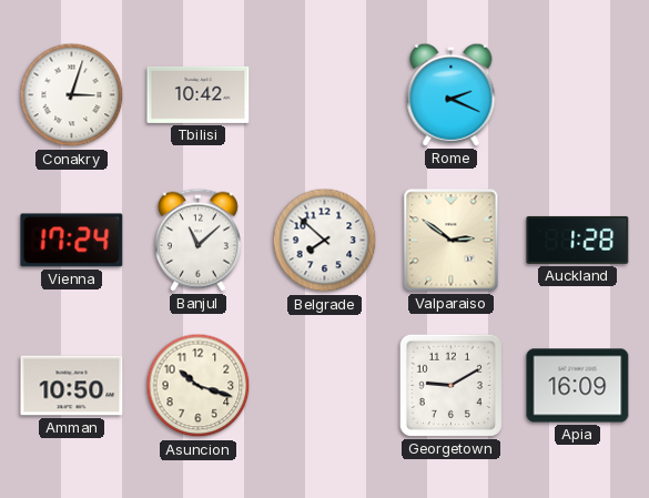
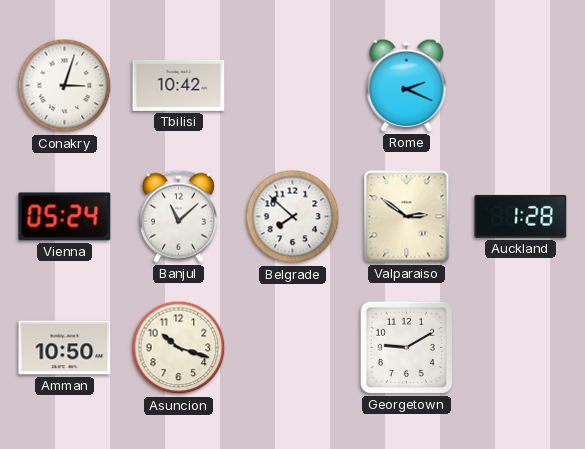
Vienna: 17:24 -> 05:24 (65, 217)
Apia: 16:09 -> none (578, 386)
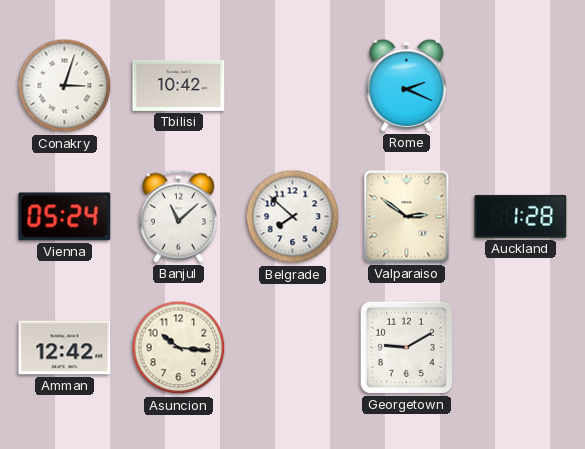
Amman: 10:50 -> 12:42 (65, 348)
Asuncion: 10:18 -> 10:16 (179, 348)
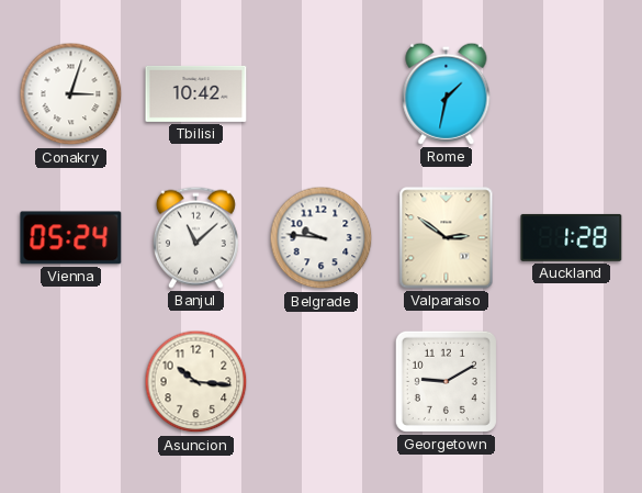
Rome: 2:19 -> 1:32 (447, 93)
Belgrade: 7:52 -> 9:46 (322, 238)
Amman: 12:42 -> none (65, 348)
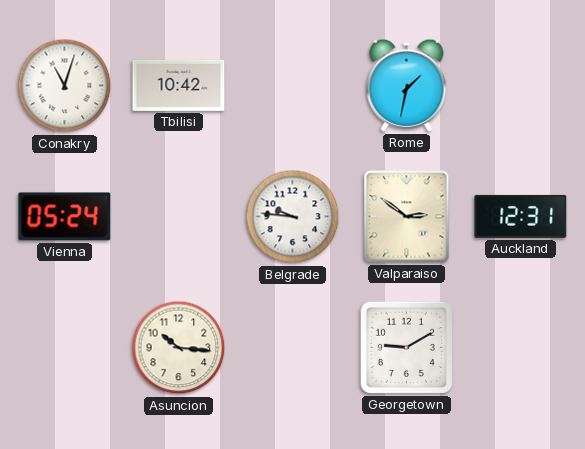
Conakry: 3:03 -> 11:03 (65, 86)
Banjul: 11:08 -> none (195, 237)
Auckland: 1:28 -> 12:31 (521, 216)
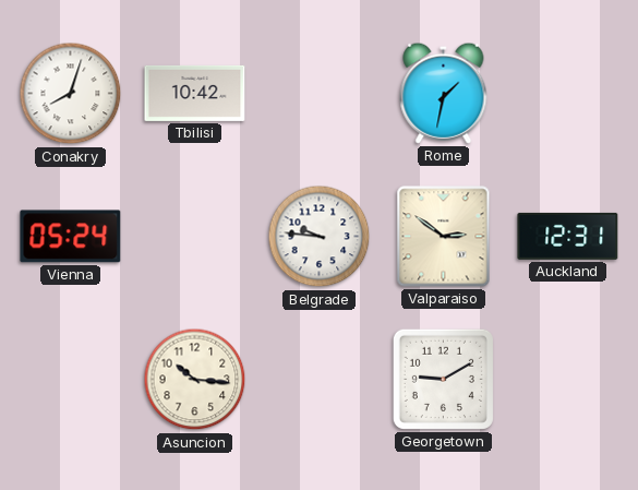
Conakry: 11:03 -> 8:03 (71, 94)
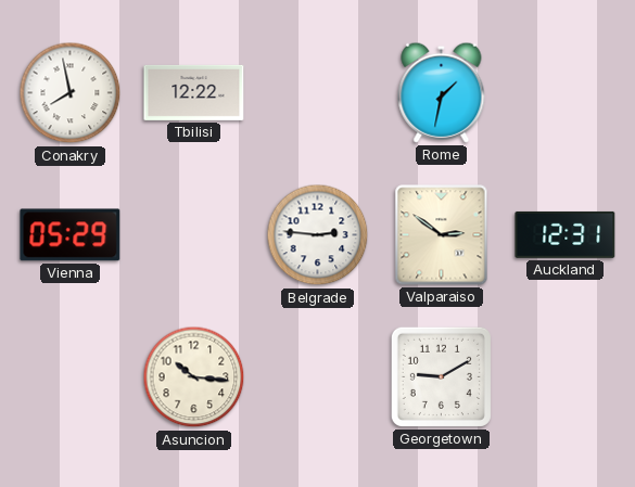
Conakry: 8:03 -> 7:58 (71, 93)
Tbilisi: 10:42 -> 12:22 (194, 92)
Vienna: 05:24 -> 05:29 (71, 235)
Belgrade: 9:46 -> 2:46 (318, 235)
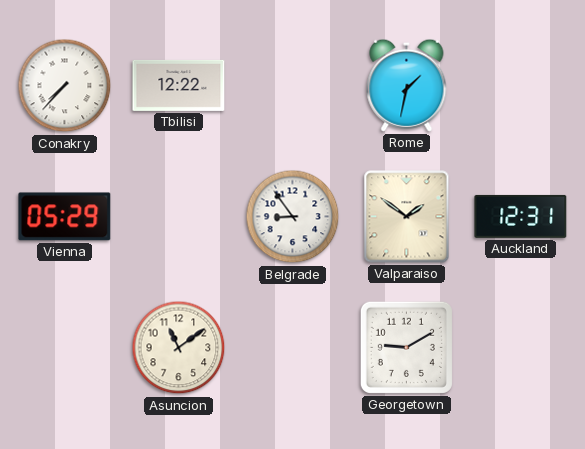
Conakry: 7:58 -> 7:37 (65, 86)
Belgrade: 2:46 -> 8:54 (293, 217)
Valparaiso: 2:51 -> 1:51 (407, 217)
Asuncion: 10:16 -> 11:09 (179, 348)
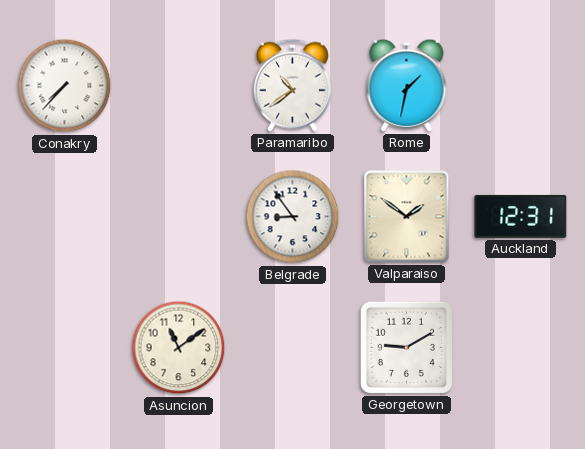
Tbilisi: 12:22 -> none (179, 85)
Paramaribo: none -> 10:39 (292, 85)
Vienna: 05:29 -> none (65, 217)
